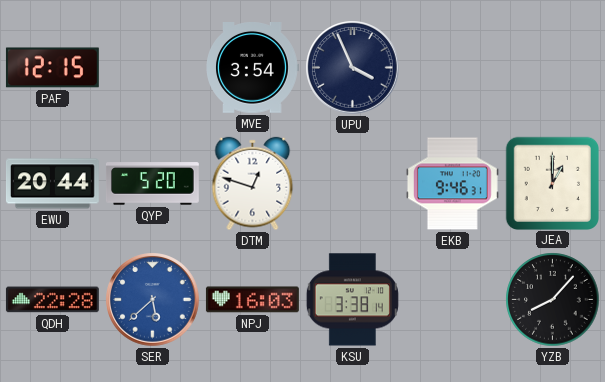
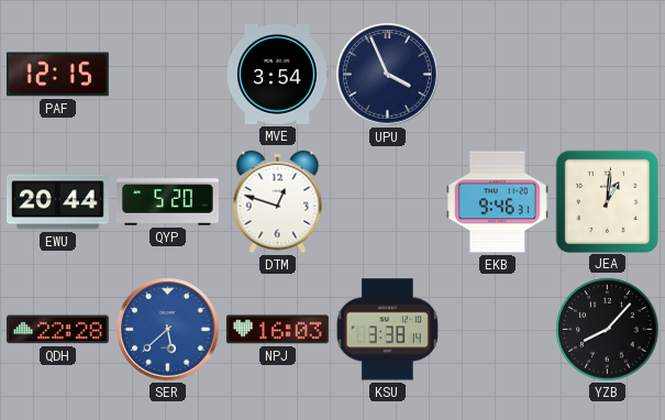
JEA: 1:00 -> 1:01 (607, 201)
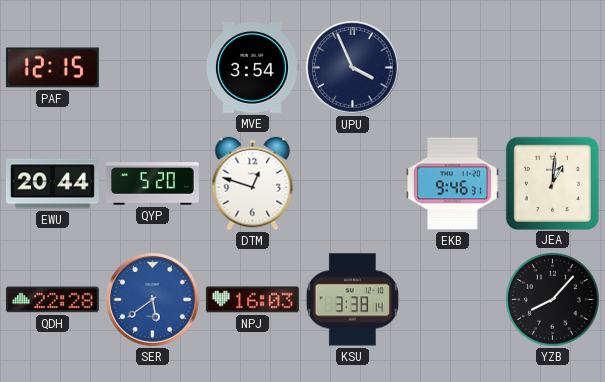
SER: 5:38 -> 5:39 (153, 300)
